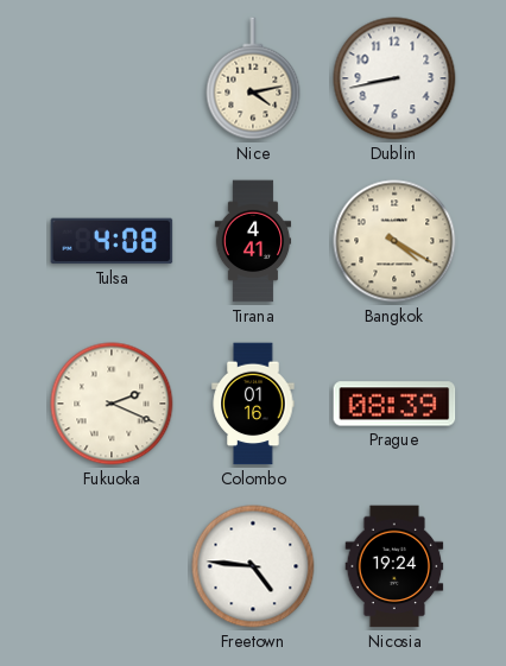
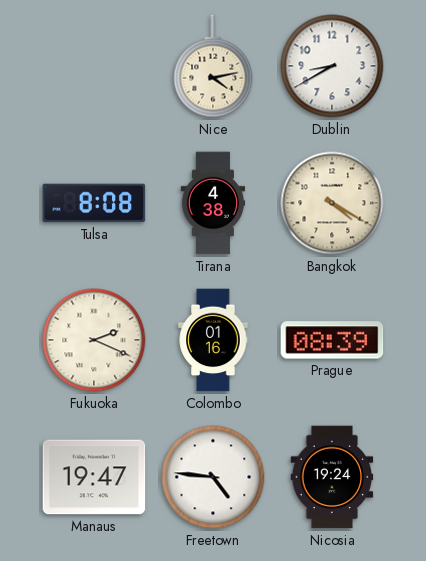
Dublin: 8:43 -> 8:40 (332, 66)
Tulsa: 4:08 -> 8:08 (94, 203)
Tirana: 4:41 -> 4:38 (213, 203)
Manaus: none -> 19:47 (94, 477)
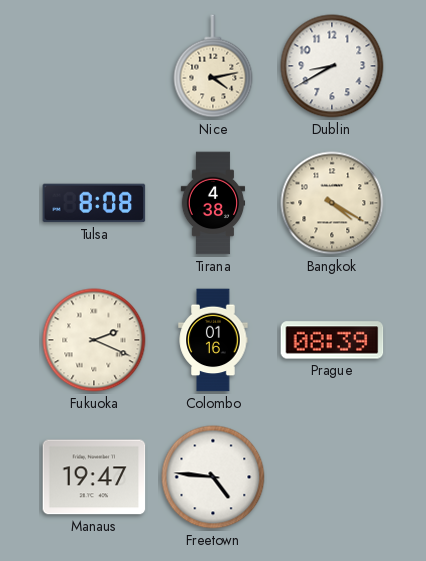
Nicosia: 19:24 -> none (332, 477)
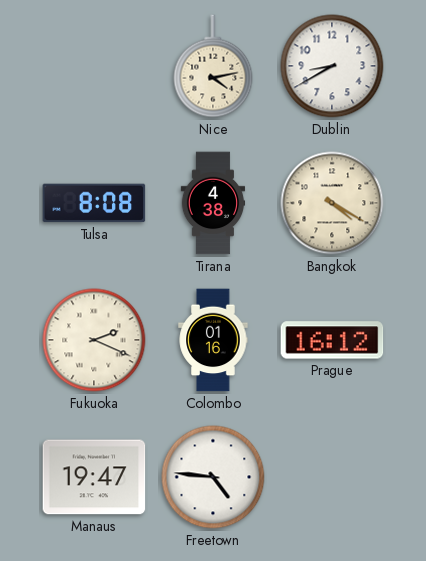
Prague: 08:39 -> 16:12 (332, 340)
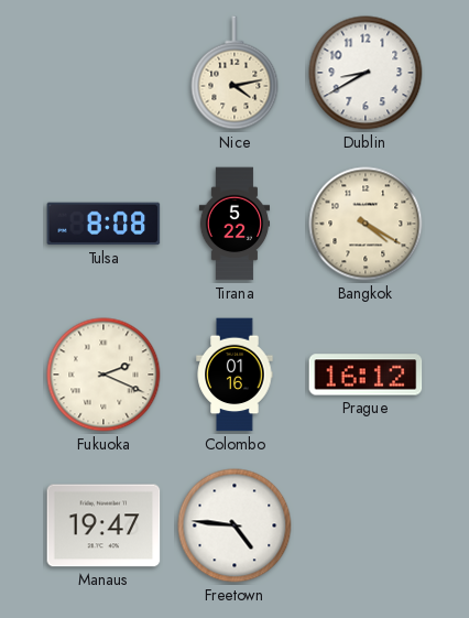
Tirana: 4:38 -> 5:22 (234, 224)
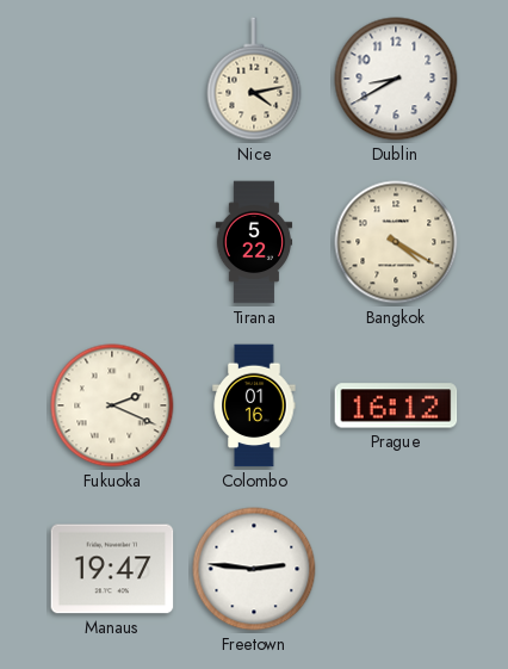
Tulsa: 8:08 -> none (103, 224)
Freetown: 4:46 -> 2:46 (254, 569)
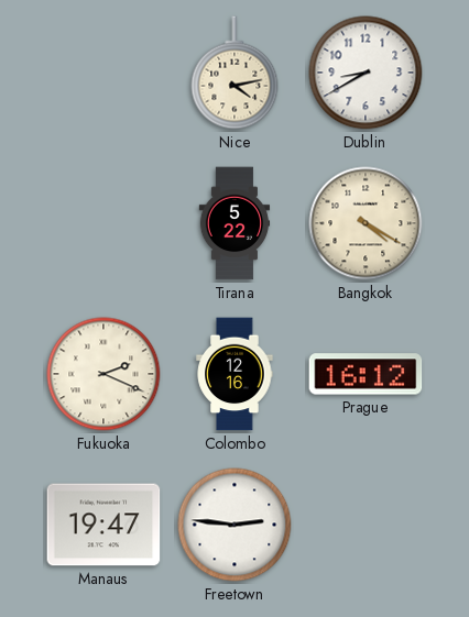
Colombo: 01:16 -> 12:16 (234, 374)
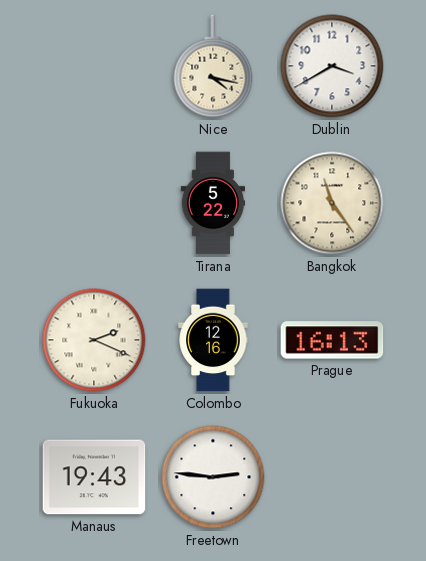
Nice: 4:13 -> 4:17 (213, 66)
Dublin: 8:40 -> 3:40 (332, 66)
Bangkok: 4:20 -> 11:24 (332, 203)
Prague: 16:12 -> 16:13 (332, 340)
Manaus: 19:47 -> 19:43 (94, 477)
